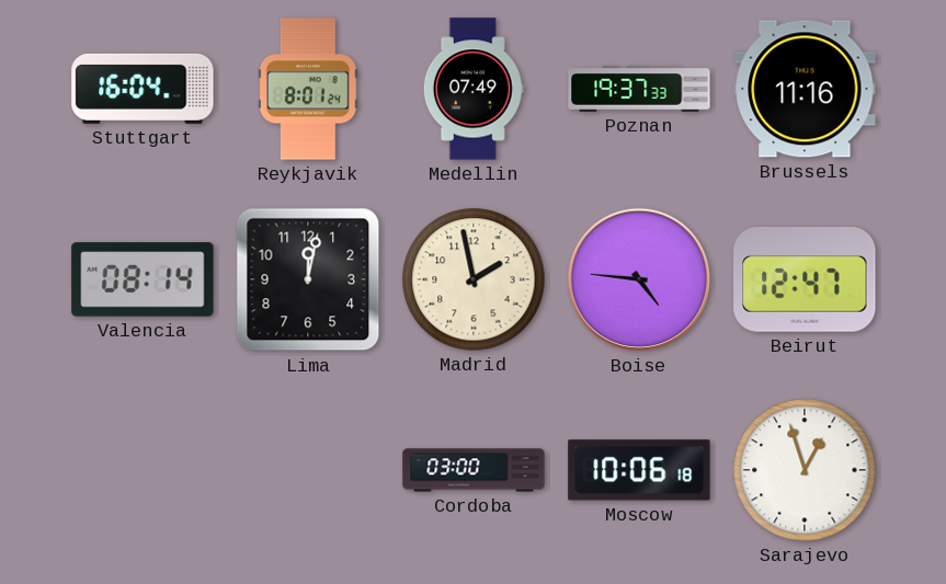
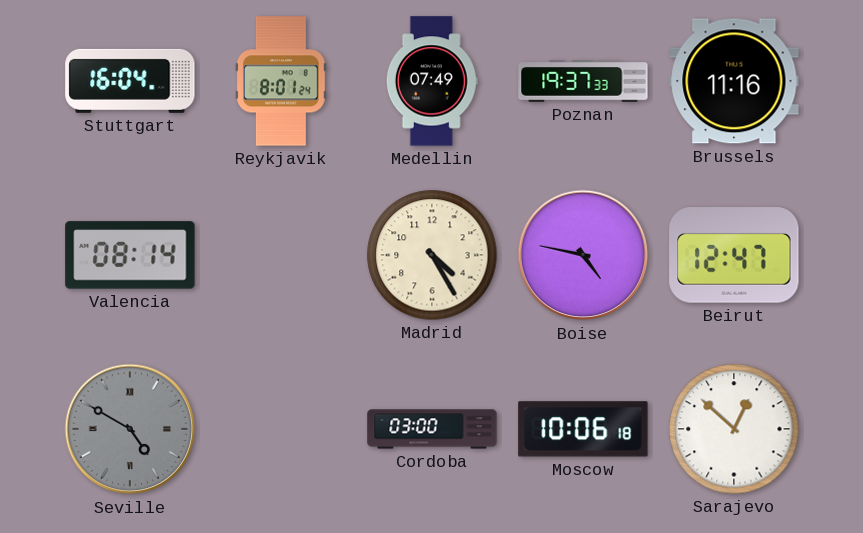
Lima: 12:02 -> none (308, 279)
Madrid: 1:58 -> 4:25 (432, 255)
Boise: 4:46 -> 4:47 (583, 255)
Seville: none -> 4:50 (130, 429)
Sarajevo: 12:57 -> 12:52 (734, 429)
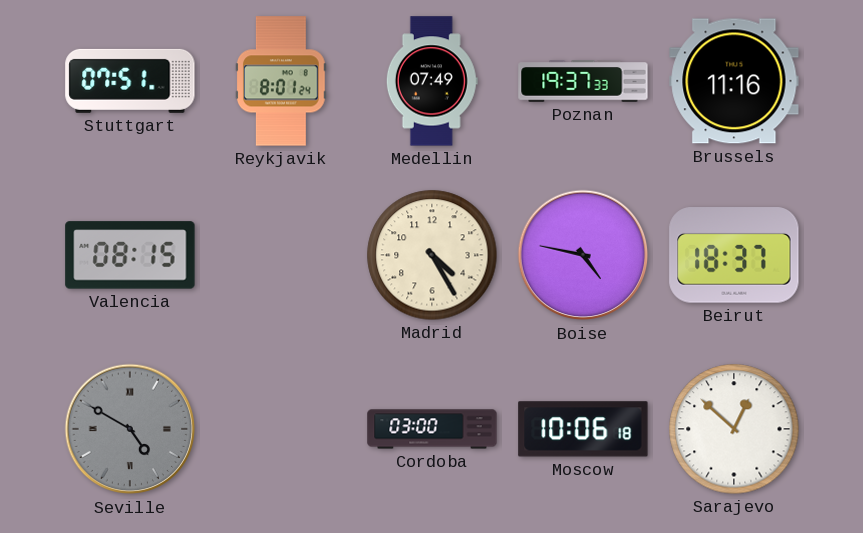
Stuttgart: 16:04 -> 07:51 (130, 81)
Valencia: 08:14 -> 08:15 (130, 255)
Beirut: 12:47 -> 18:37 (734, 255)
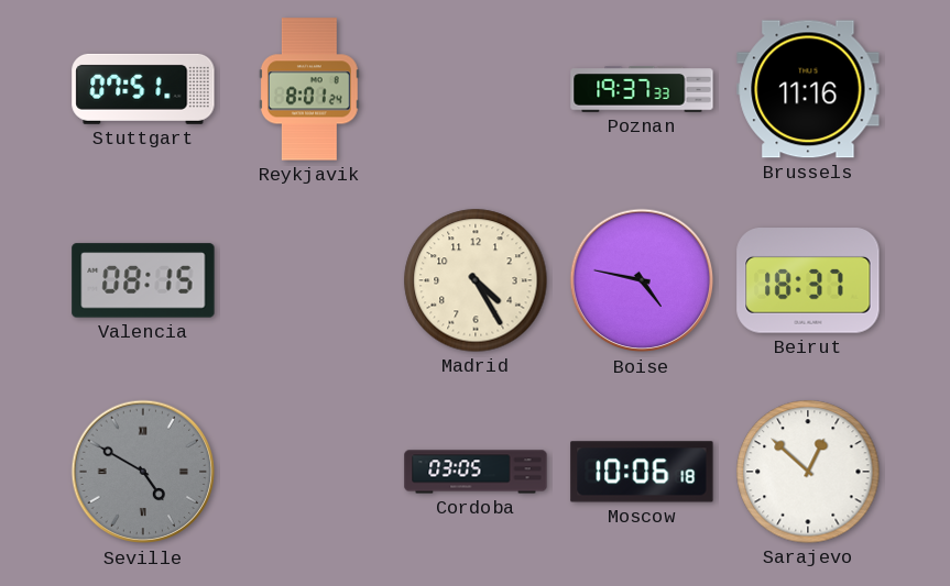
Medellin: 07:49 -> none (432, 81)
Cordoba: 03:00 -> 03:05 (476, 472)
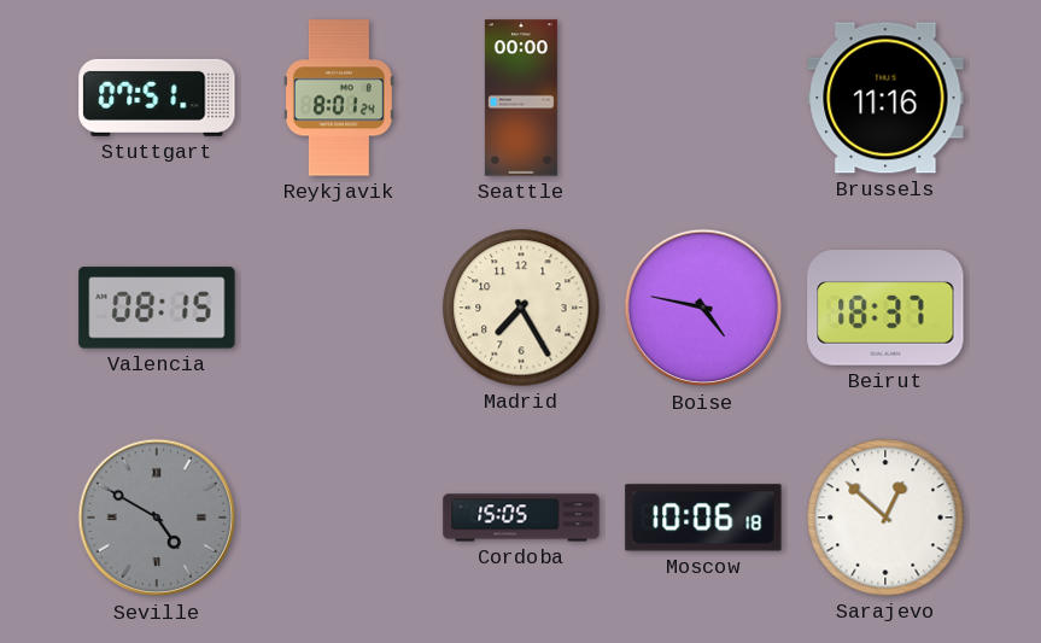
Seattle: none -> 00:00 (521, 98)
Poznan: 19:37 -> none (642, 89)
Madrid: 4:25 -> 7:25 (521, 308)
Cordoba: 03:05 -> 15:05 (521, 518)
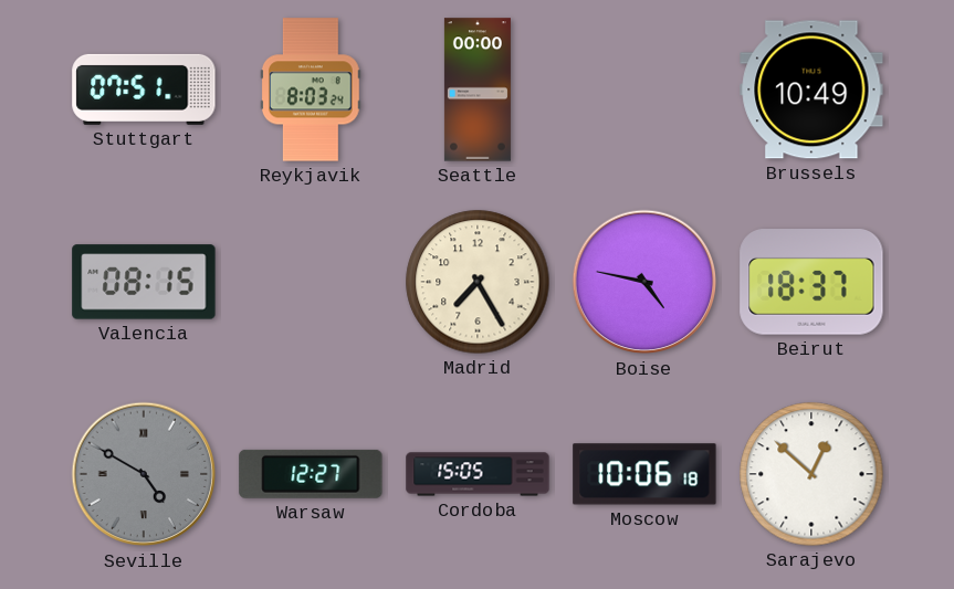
Reykjavik: 8:01 -> 8:03 (312, 90)
Brussels: 11:16 -> 10:49 (811, 90)
Warsaw: none -> 12:27 (311, 474)
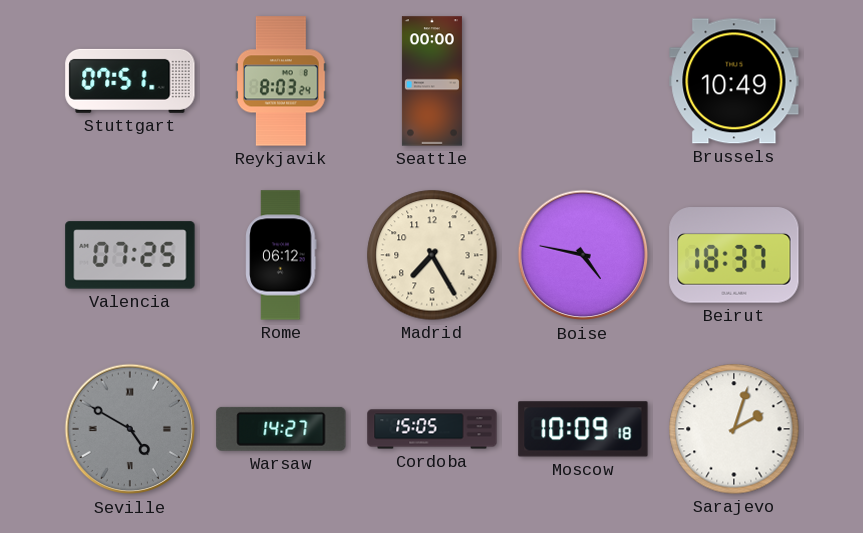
Valencia: 08:15 -> 07:25 (130, 255)
Rome: none -> 06:12 (281, 255)
Warsaw: 12:27 -> 14:27 (281, 429)
Moscow: 10:06 -> 10:09 (583, 429)
Sarajevo: 12:52 -> 2:03 (734, 429)
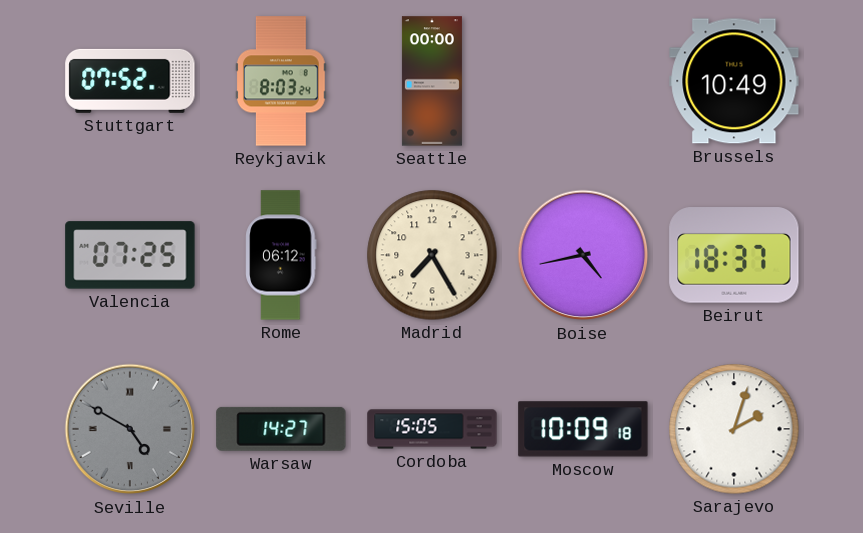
Stuttgart: 07:51 -> 07:52 (130, 81)
Boise: 4:47 -> 4:43 (583, 255)
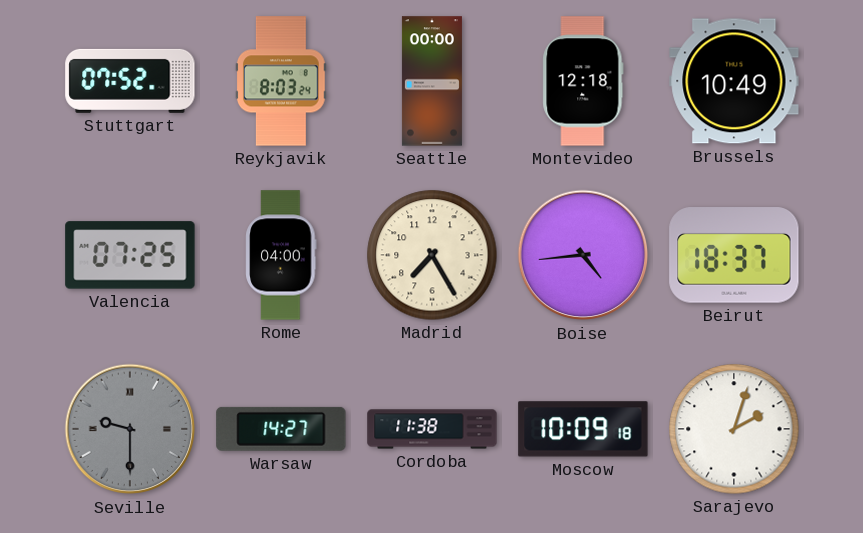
Montevideo: none -> 12:18 (583, 81)
Rome: 06:12 -> 04:00 (281, 255)
Boise: 4:43 -> 4:44 (583, 255)
Seville: 4:50 -> 9:30 (130, 429)
Cordoba: 15:05 -> 11:38 (432, 429)
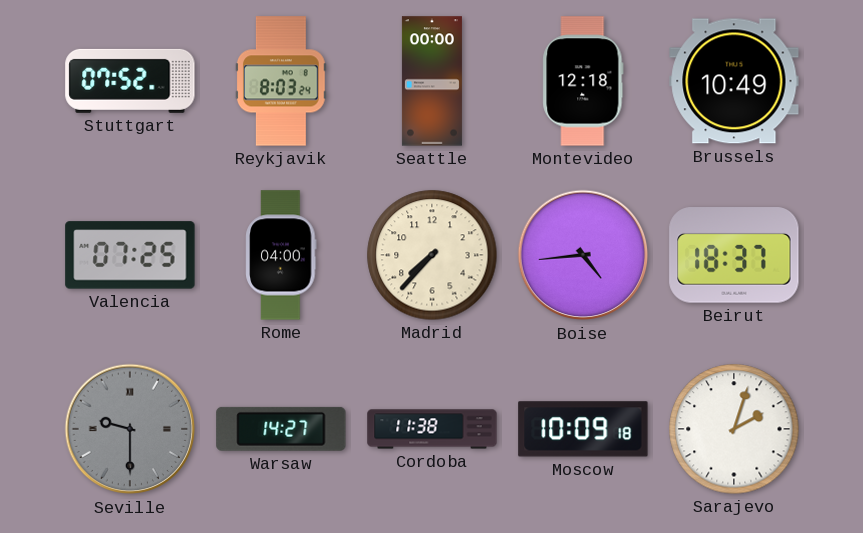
Madrid: 7:25 -> 7:37 (432, 255)
